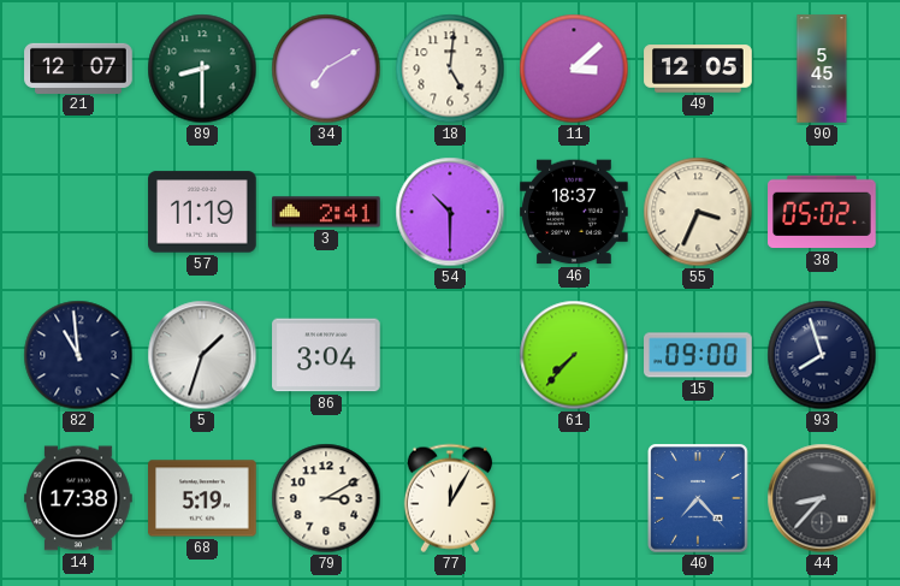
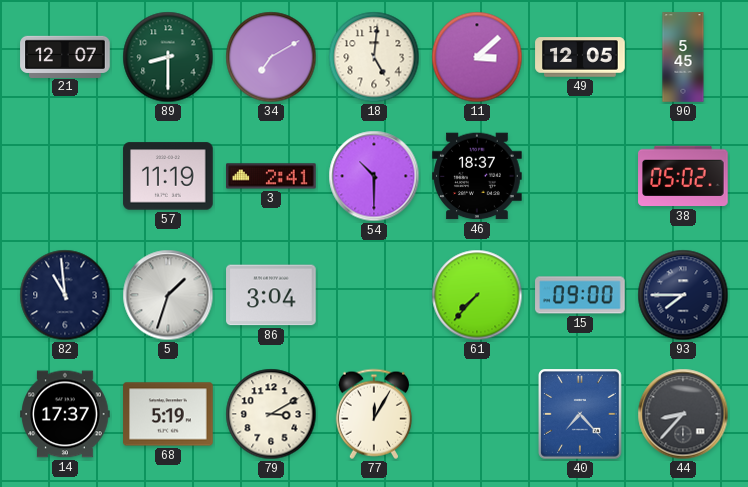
55: 3:34 -> none (698, 212)
93: 7:57 -> 7:45 (683, 295)
14: 17:38 -> 17:37 (65, 414)
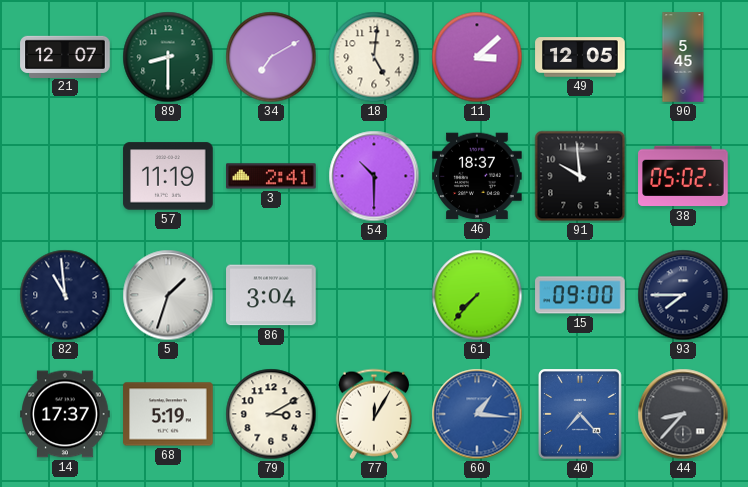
91: none -> 9:59 (580, 176)
60: none -> 1:16 (477, 414)
